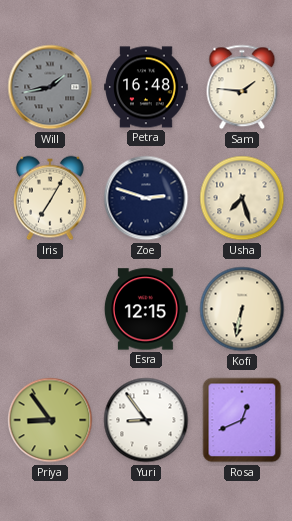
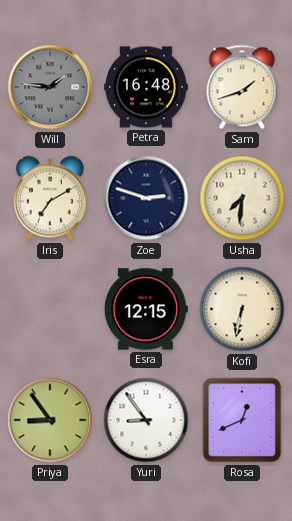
Will: 1:43 -> 1:46 (50, 87)
Sam: 1:46 -> 1:42 (242, 87)
Iris: 7:05 -> 7:10 (51, 198)
Usha: 7:27 -> 7:31 (242, 198)
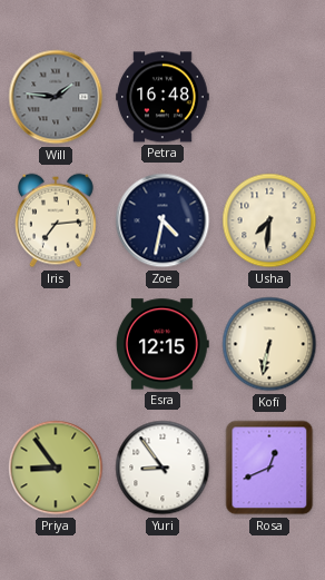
Sam: 1:42 -> none (242, 87)
Iris: 7:10 -> 7:14 (57, 220)
Zoe: 2:48 -> 4:32 (162, 220)
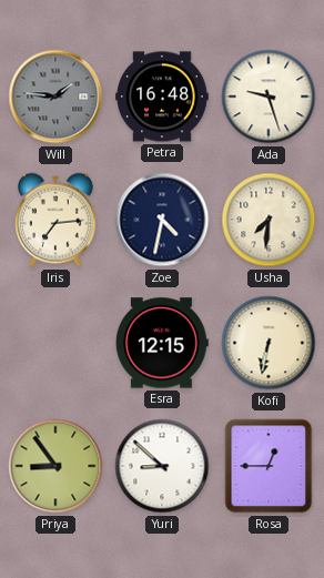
Ada: none -> 9:27 (269, 97)
Yuri: 8:54 -> 8:52 (162, 466)
Rosa: 12:41 -> 12:45 (269, 466)
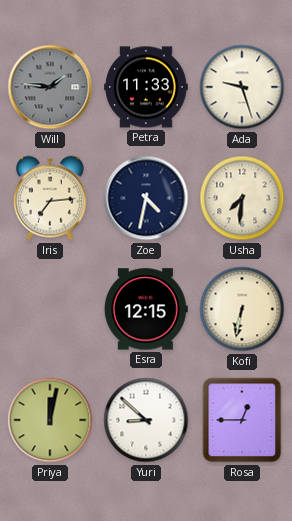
Petra: 16:48 -> 11:33 (146, 87)
Priya: 8:54 -> 12:02 (50, 420)
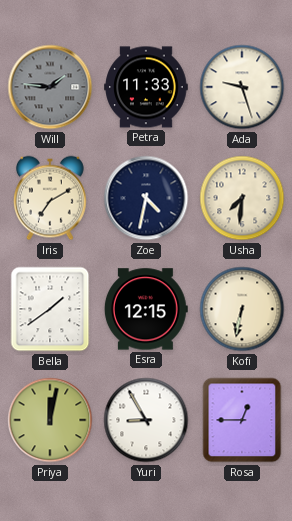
Iris: 7:14 -> 7:10 (51, 198)
Bella: none -> 1:39 (50, 309)
Yuri: 8:52 -> 8:55 (146, 420)
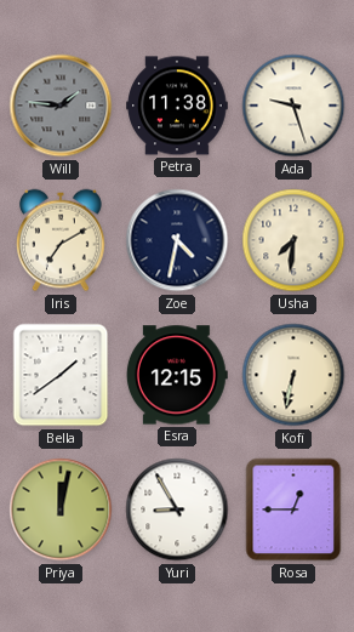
Petra: 11:33 -> 11:38 (177, 106)
